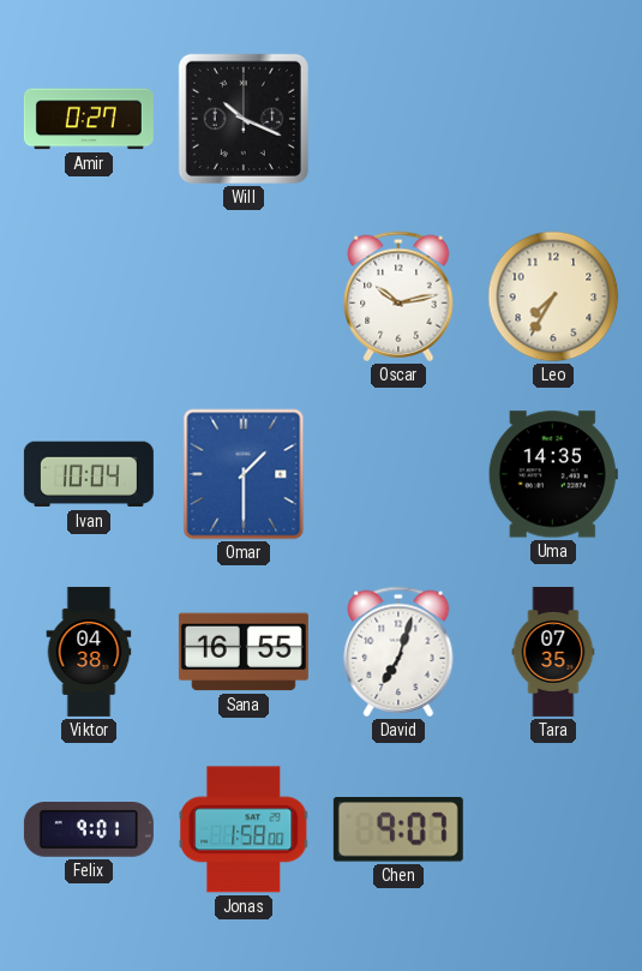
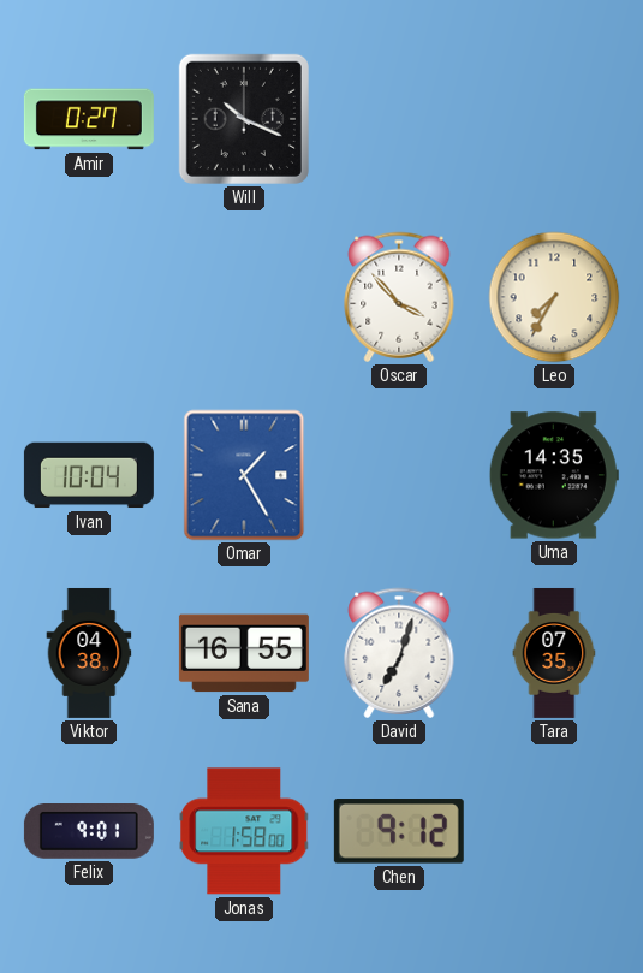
Oscar: 10:13 -> 3:53 (399, 297)
Omar: 1:30 -> 1:25 (244, 475)
Chen: 9:07 -> 9:12 (399, 831)
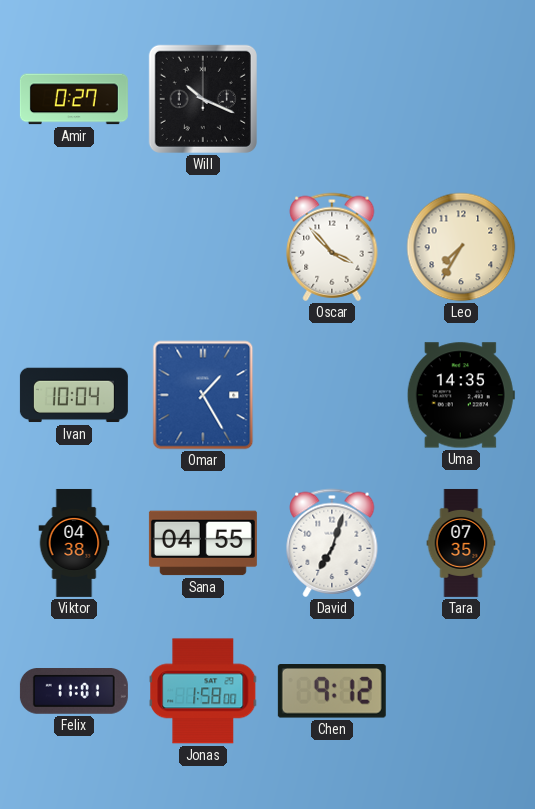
Sana: 16:55 -> 04:55 (203, 543)
Felix: 9:01 -> 11:01 (74, 692)
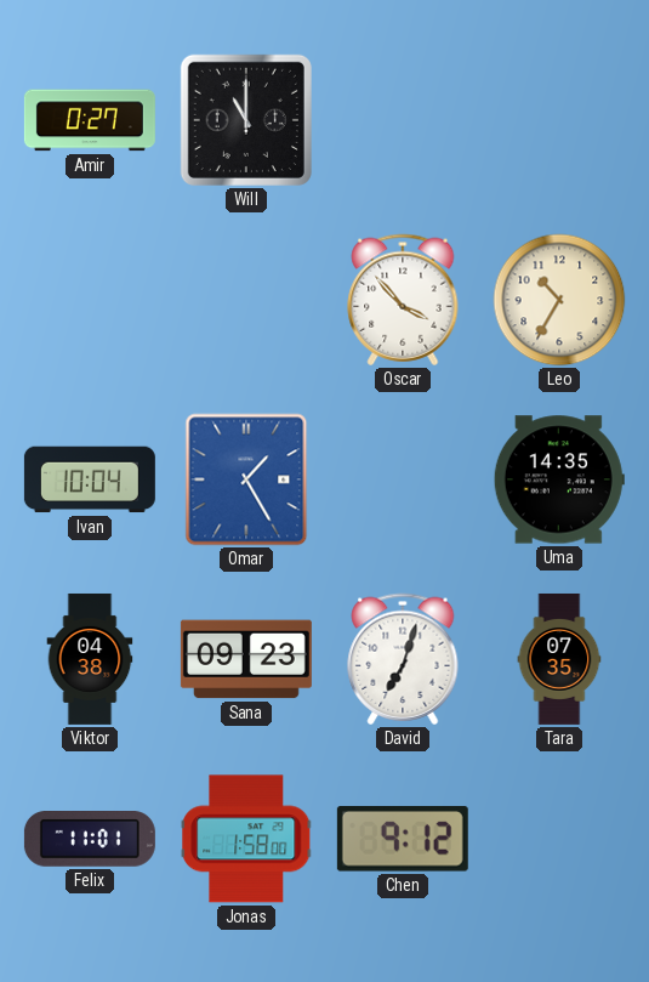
Will: 10:19 -> 11:00 (246, 120)
Leo: 7:35 -> 10:35 (559, 300)
Sana: 04:55 -> 09:23 (246, 659)
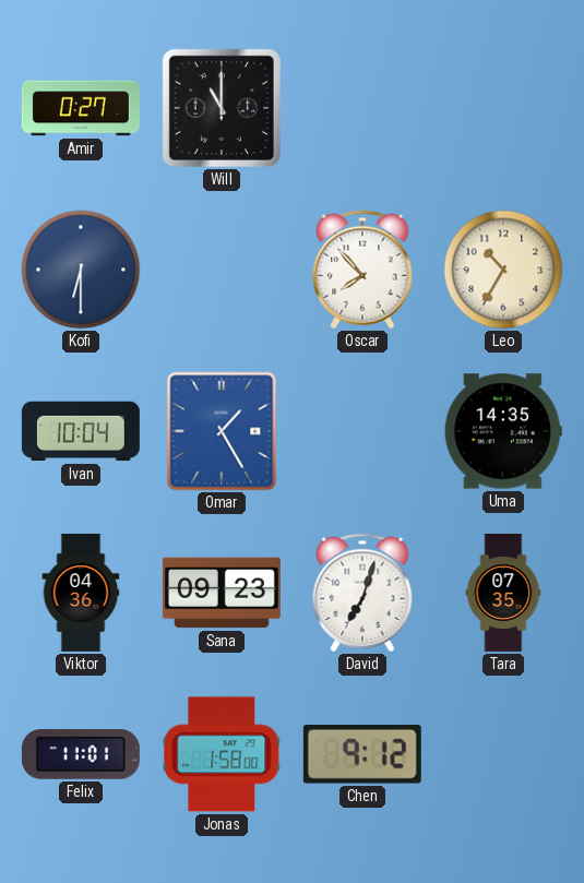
Kofi: none -> 6:30 (81, 270)
Oscar: 3:53 -> 7:53 (362, 270)
Viktor: 04:38 -> 04:36 (81, 593)
